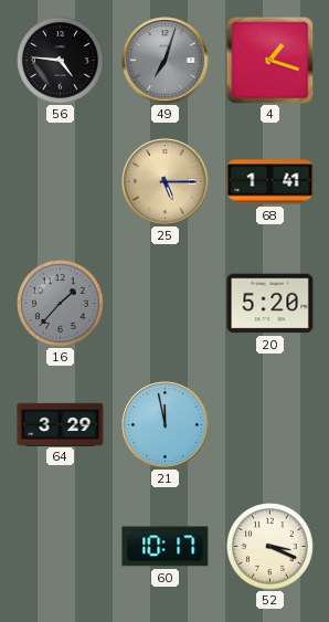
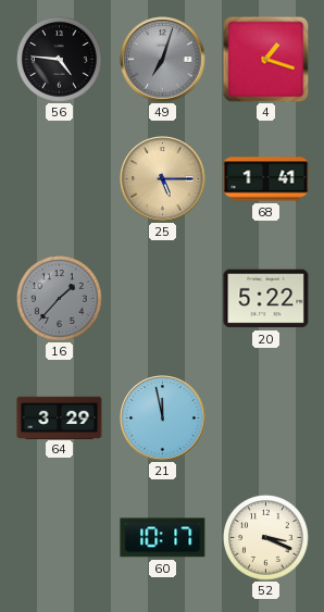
20: 5:20 -> 5:22 (266, 299)
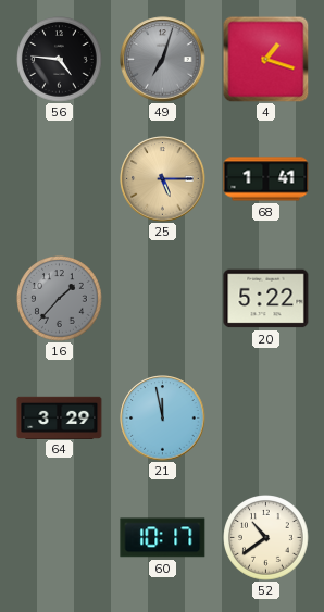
52: 3:19 -> 10:39 (266, 538)
